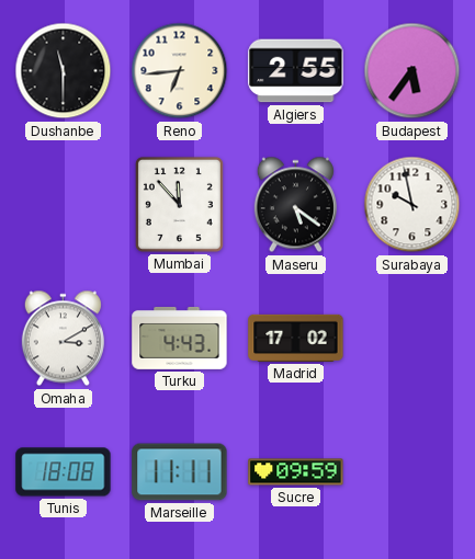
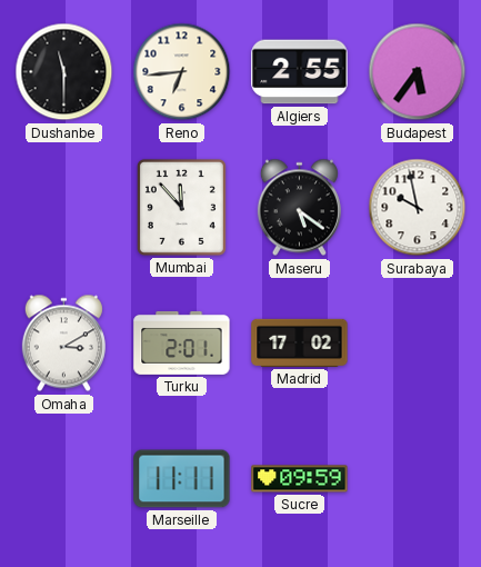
Turku: 4:43 -> 2:01 (182, 342)
Tunis: 18:08 -> none (64, 472)
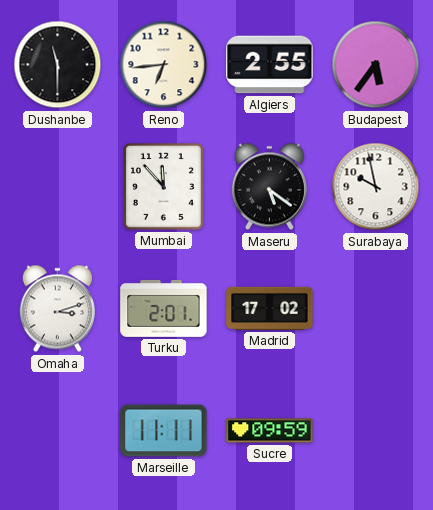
Omaha: 3:10 -> 3:12 (57, 309)
